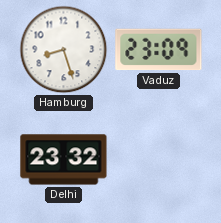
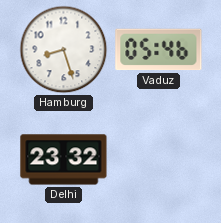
Vaduz: 23:09 -> 05:46 (159, 50)
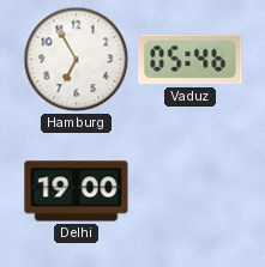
Hamburg: 8:27 -> 6:55 (77, 60)
Delhi: 23:32 -> 19:00 (77, 192)
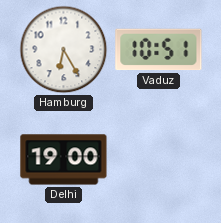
Hamburg: 6:55 -> 6:25 (64, 50)
Vaduz: 05:46 -> 10:51 (159, 50)
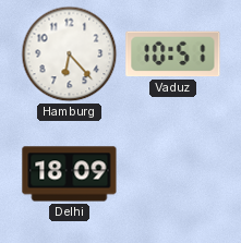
Hamburg: 6:25 -> 6:23 (70, 54)
Delhi: 19:00 -> 18:09 (70, 174)
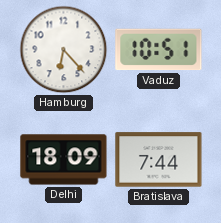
Bratislava: none -> 7:44 (159, 160)
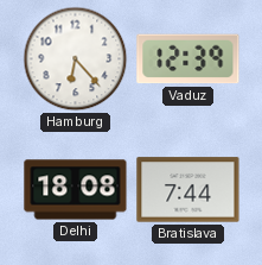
Vaduz: 10:51 -> 12:39 (188, 59)
Delhi: 18:09 -> 18:08 (76, 190)
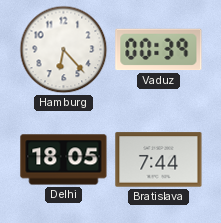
Vaduz: 12:39 -> 00:39 (159, 50)
Delhi: 18:08 -> 18:05 (64, 160)
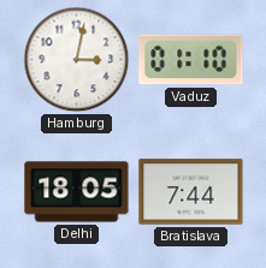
Hamburg: 6:23 -> 3:02 (77, 60)
Vaduz: 00:39 -> 01:10 (191, 60)
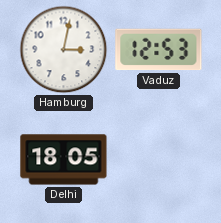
Vaduz: 01:10 -> 12:53 (159, 50)
Bratislava: 7:44 -> none (191, 192)
